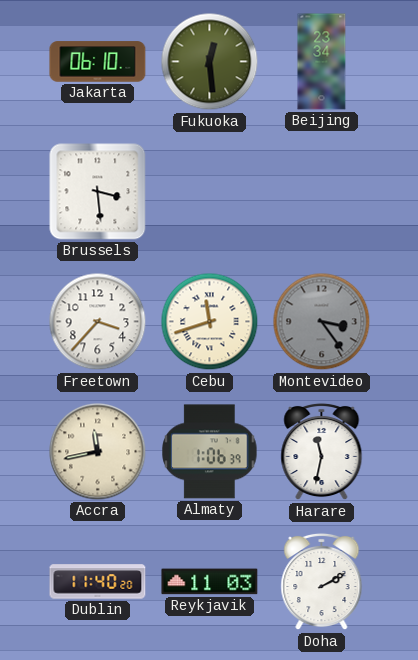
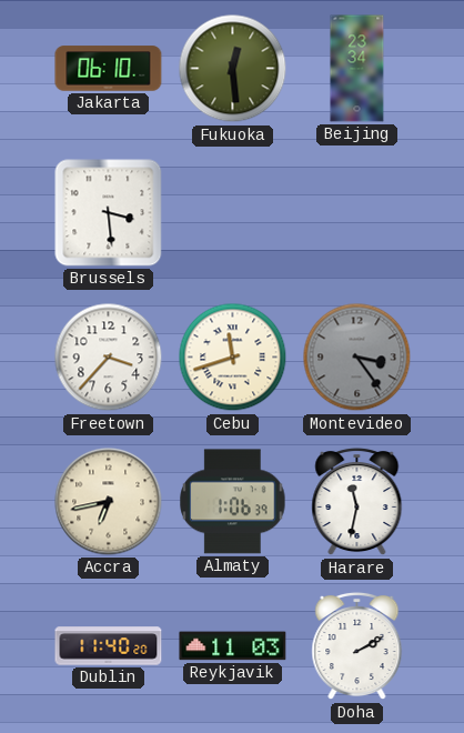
Accra: 11:43 -> 6:43 (109, 502)
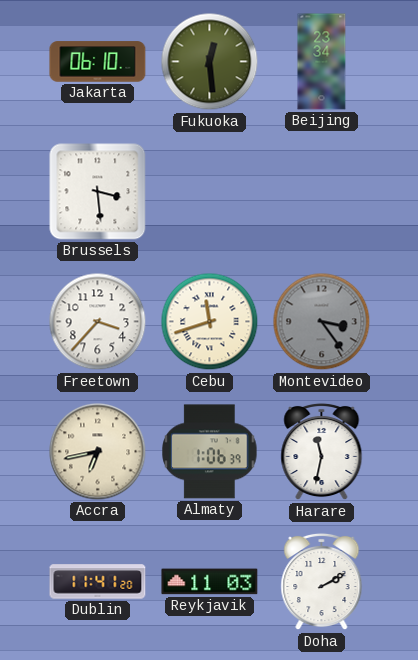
Dublin: 11:40 -> 11:41 (98, 582)
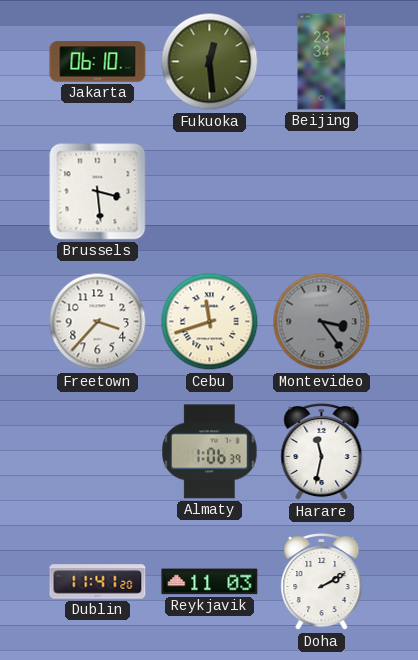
Accra: 6:43 -> none (98, 452)
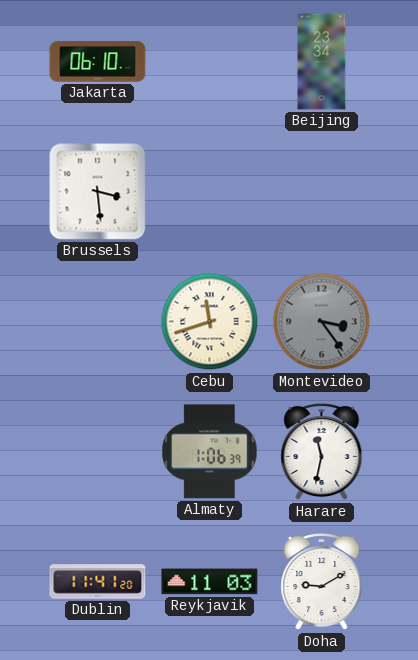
Fukuoka: 12:29 -> none (210, 62)
Freetown: 3:37 -> none (98, 322)
Doha: 2:10 -> 9:10 (322, 582)
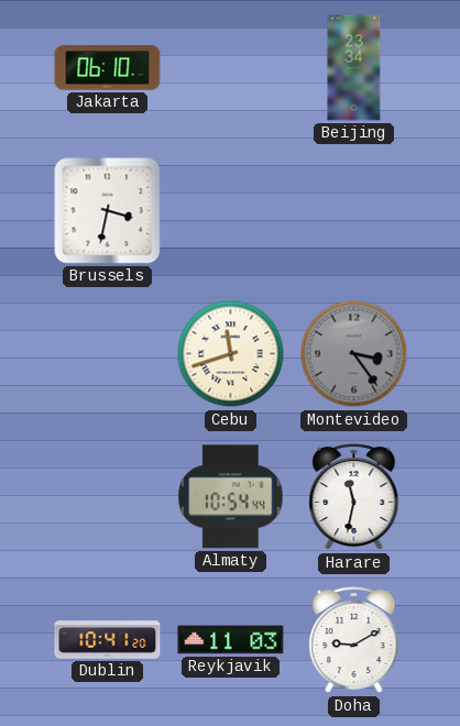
Brussels: 3:29 -> 3:32 (108, 211)
Almaty: 1:06 -> 10:54 (231, 497)
Dublin: 11:41 -> 10:41 (108, 640)
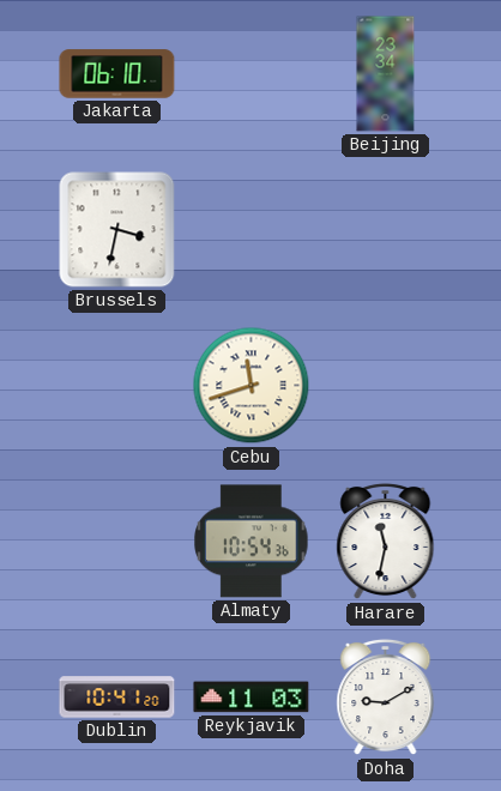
Montevideo: 3:24 -> none (354, 354)
Almaty: 10:54:44 -> 10:54:36 (252, 542)
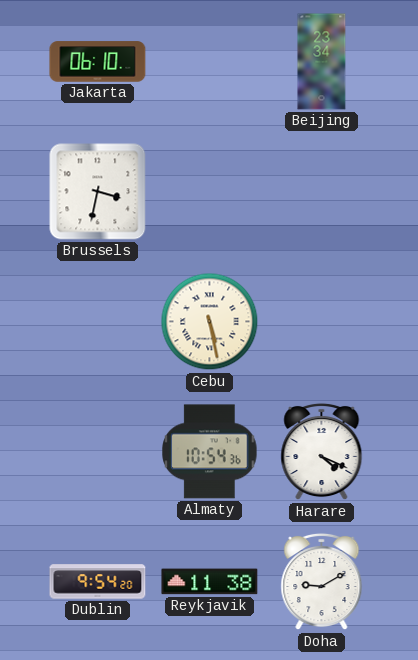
Cebu: 11:42 -> 5:28 (210, 322)
Harare: 11:32 -> 4:19 (322, 452)
Dublin: 10:41 -> 9:54 (98, 582)
Reykjavik: 11:03 -> 11:38 (210, 582)
